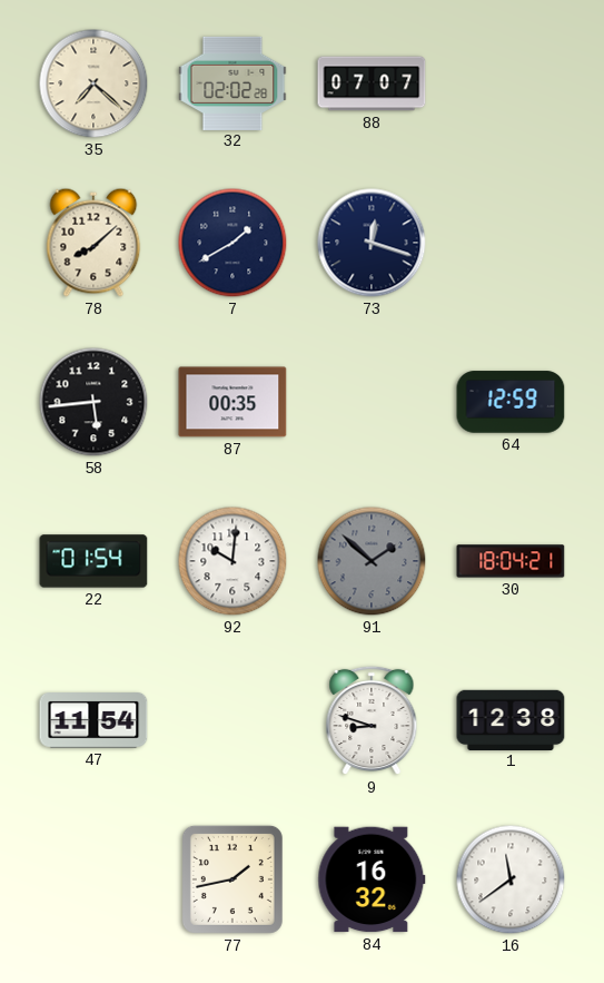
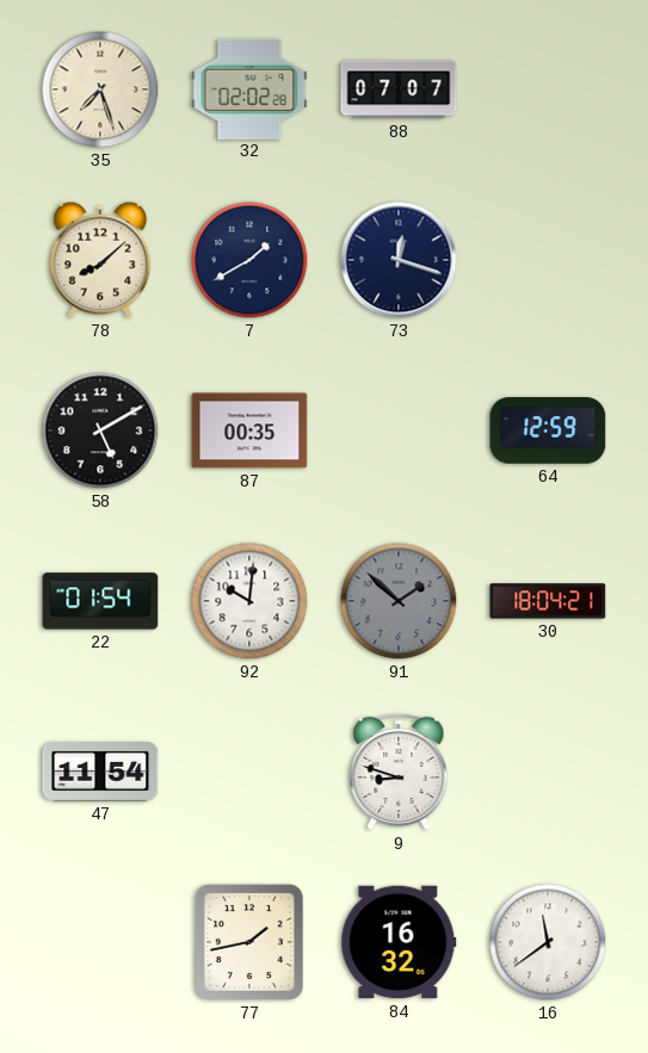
35: 7:22 -> 7:27 (100, 89)
58: 5:44 -> 5:10 (100, 431)
1: 12:38 -> none (511, 719)
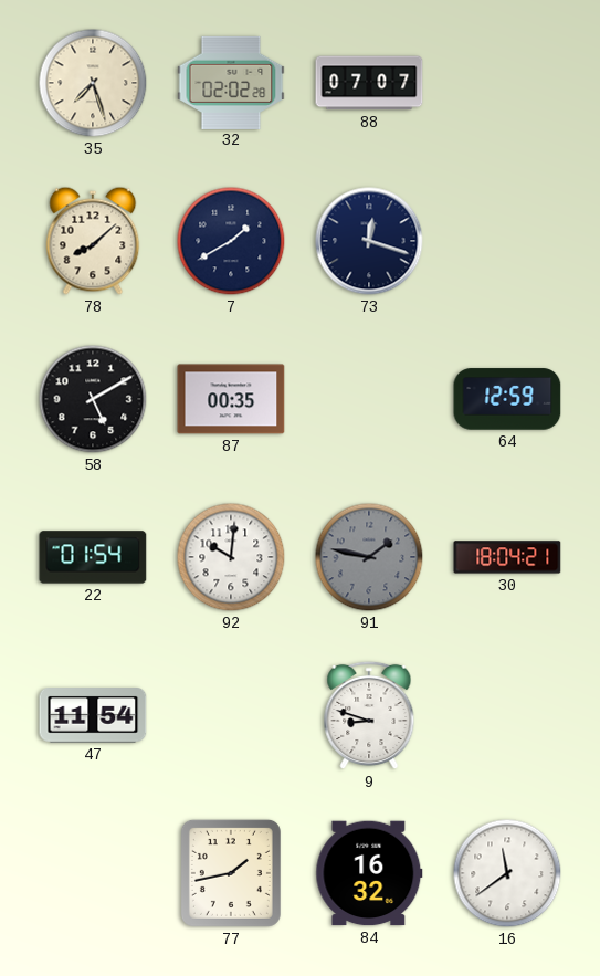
91: 1:52 -> 1:47 (369, 557)
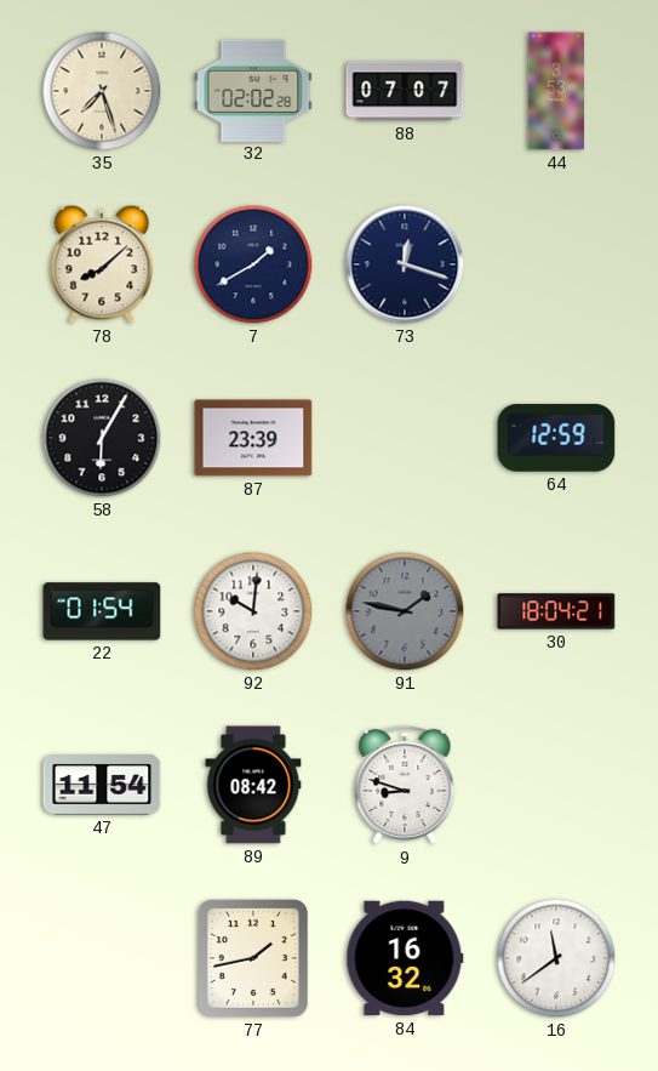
44: none -> 3:53 (555, 91)
58: 5:10 -> 6:05 (102, 438)
87: 00:35 -> 23:39 (253, 438)
89: none -> 08:42 (253, 785)
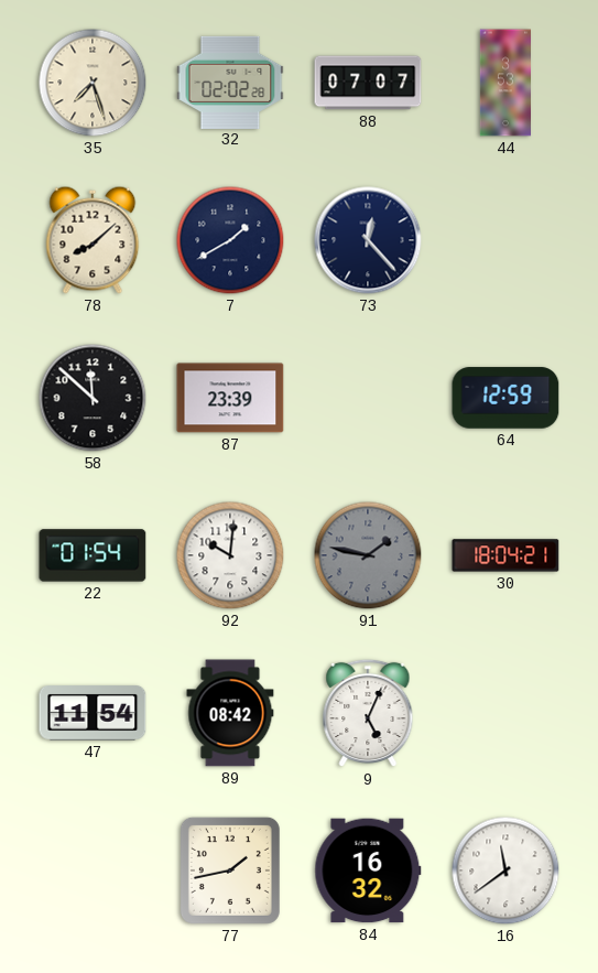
73: 12:18 -> 12:23 (368, 240)
58: 6:05 -> 11:52 (93, 398)
9: 8:48 -> 5:04 (368, 713)
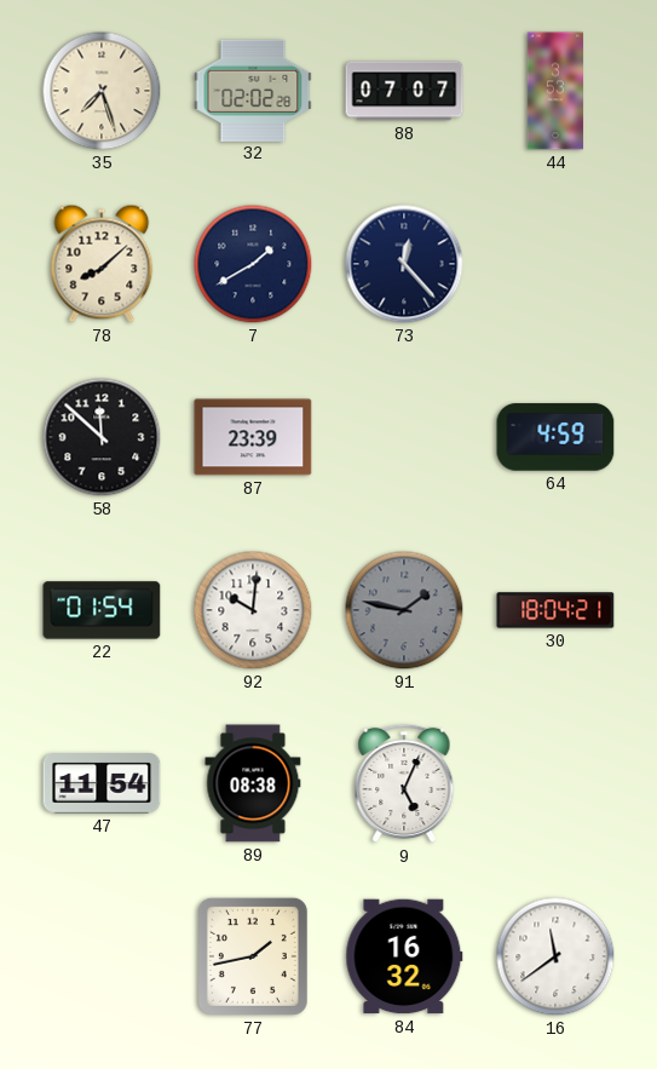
64: 12:59 -> 4:59 (555, 437)
89: 08:42 -> 08:38 (253, 783)
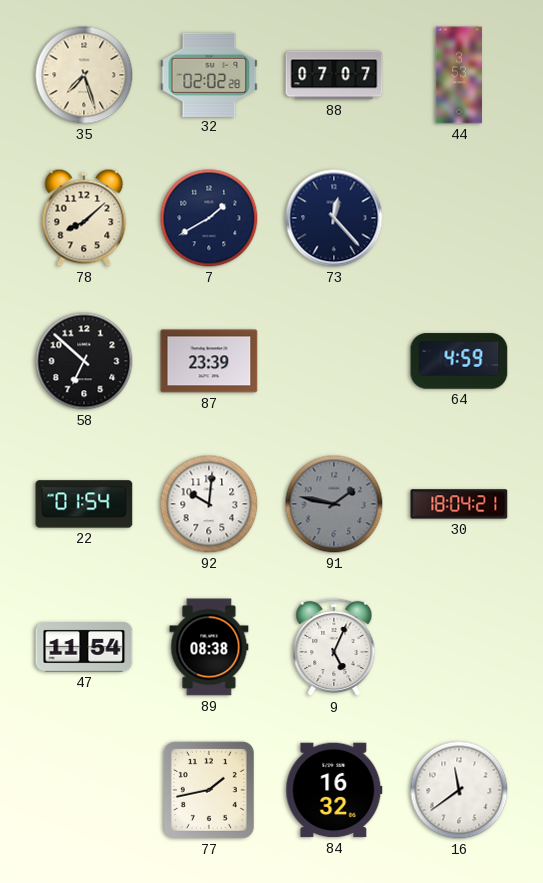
58: 11:52 -> 6:52 (84, 361)
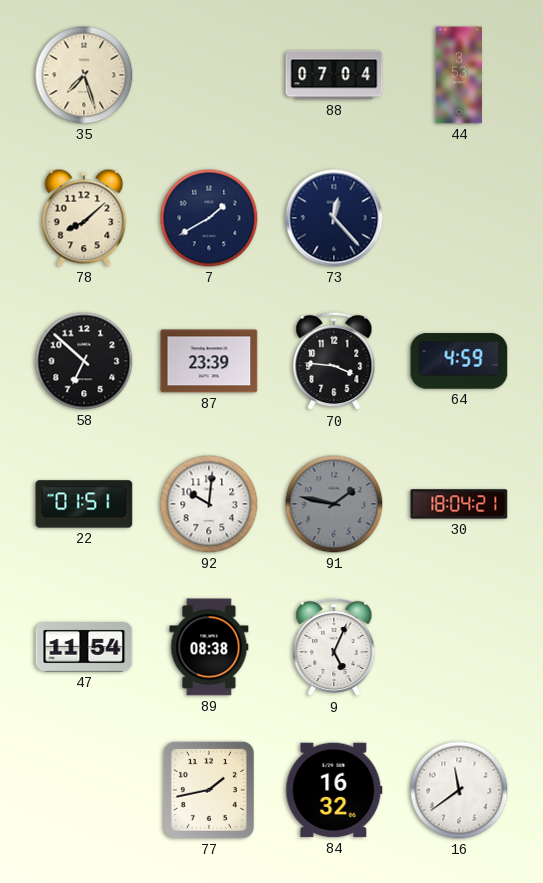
32: 02:02 -> none (209, 74)
88: 07:07 -> 07:04 (334, 75)
70: none -> 3:46 (334, 361)
22: 01:54 -> 01:51 (84, 504)
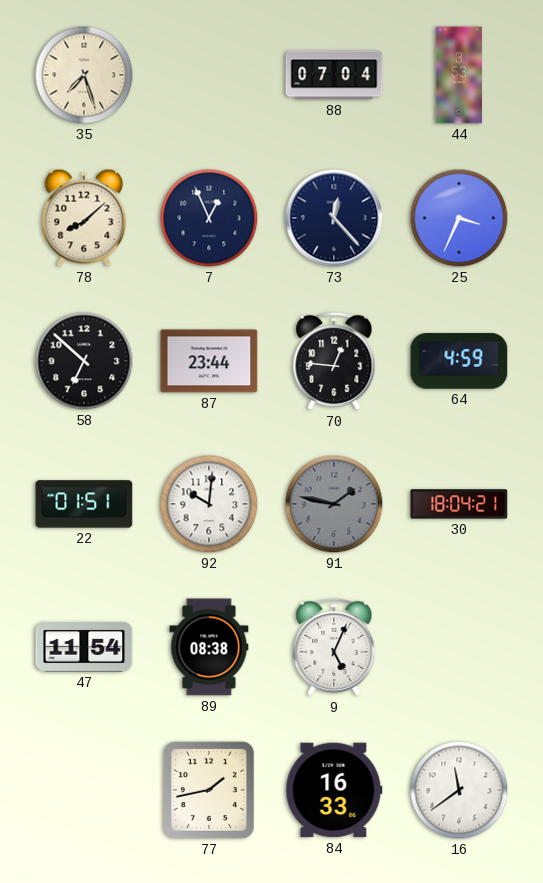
7: 1:40 -> 12:56 (209, 218)
25: none -> 3:34 (459, 218)
87: 23:39 -> 23:44 (209, 361)
70: 3:46 -> 12:46 (334, 361)
84: 16:32 -> 16:33 (334, 790)
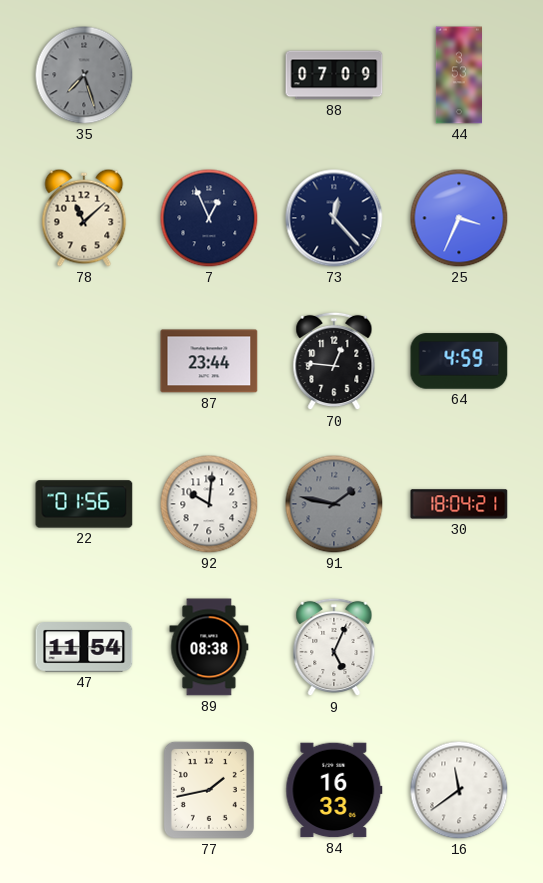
35 dial: cream -> grey (84, 75)
88: 07:04 -> 07:09 (334, 75)
78: 8:08 -> 11:08 (84, 218)
58: 6:52 -> none (84, 361)
22: 01:51 -> 01:56 (84, 504)
